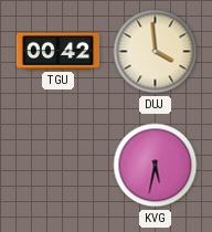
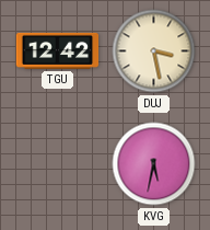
TGU: 00:42 -> 12:42 (58, 50)
DUJ: 3:59 -> 3:28 (154, 51)
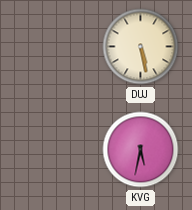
TGU: 12:42 -> none (58, 50)
DUJ: 3:28 -> 5:28 (141, 47)
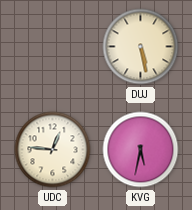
UDC: none -> 12:46 (53, 150)
